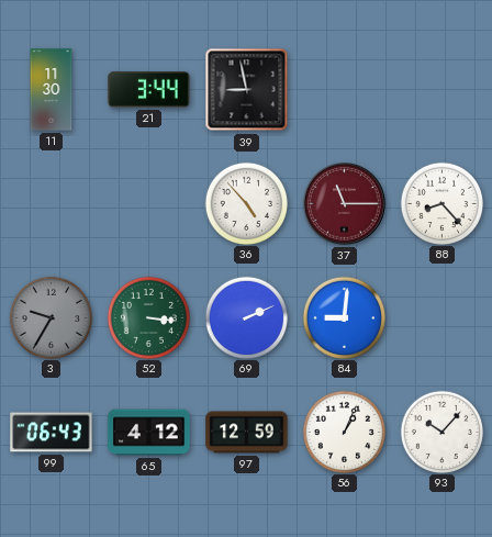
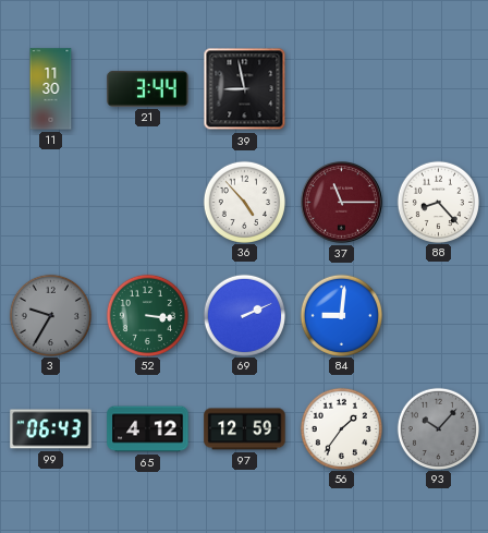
56: 1:04 -> 1:36 (341, 428)
93 dial: white -> grey (438, 428)
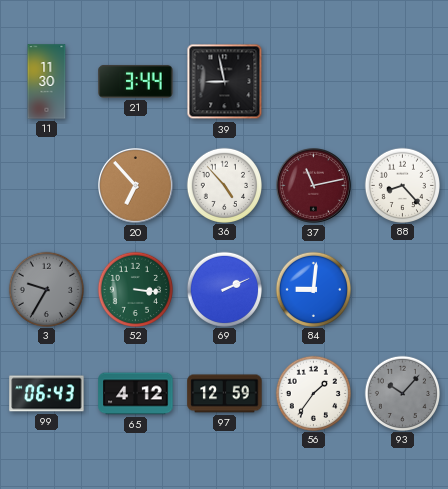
20: none -> 6:53 (136, 186)
37: 11:15 -> 11:13 (314, 186)
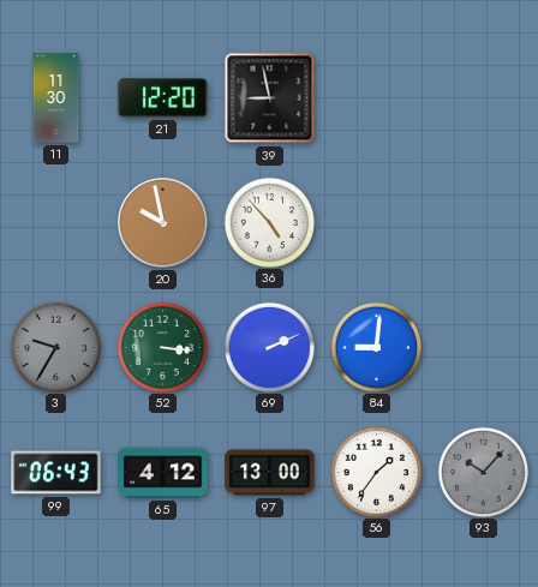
21: 3:44 -> 12:20 (163, 97)
20: 6:53 -> 9:58 (163, 223)
37: 11:13 -> none (314, 186)
88: 8:23 -> none (402, 185)
97: 12:59 -> 13:00 (270, 473)
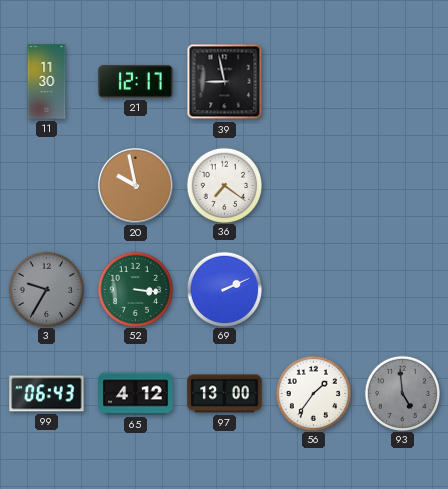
21: 12:20 -> 12:17 (136, 81)
36: 4:53 -> 7:21 (224, 185)
84: 9:01 -> none (376, 347)
93: 10:07 -> 4:59 (402, 393)
